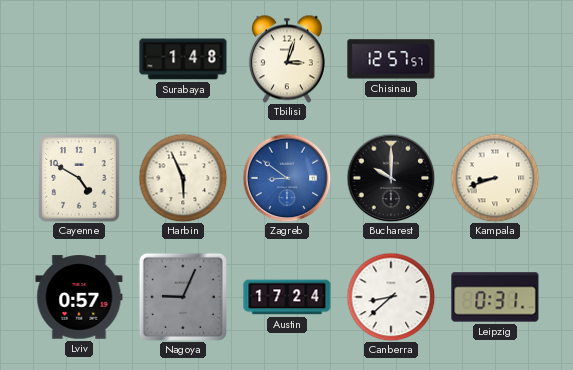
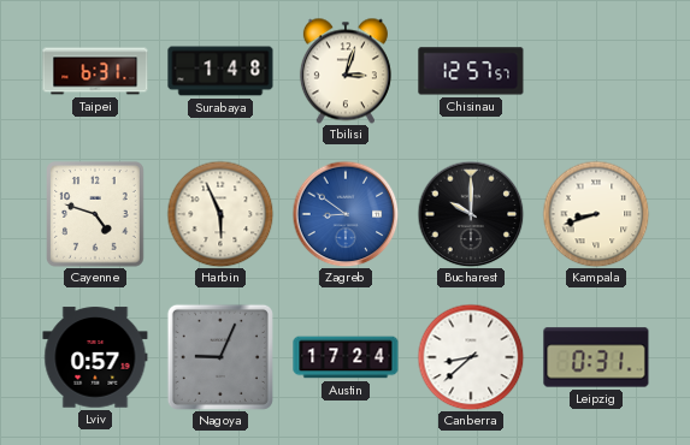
Taipei: none -> 6:31 (95, 71)
Cayenne: 4:50 -> 4:48 (96, 215)
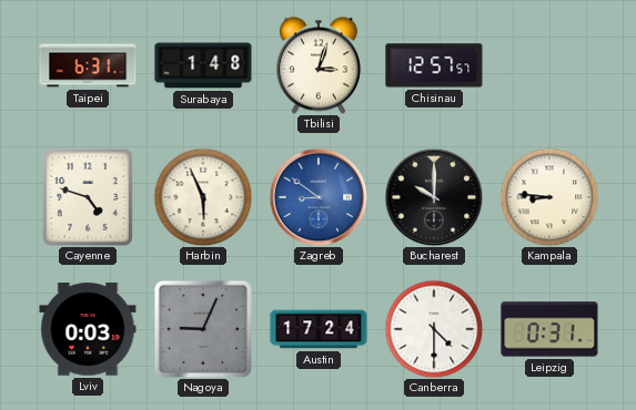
Kampala: 8:42 -> 8:46 (549, 197)
Lviv: 0:57 -> 0:03 (88, 329)
Canberra: 8:38 -> 4:30 (434, 329)
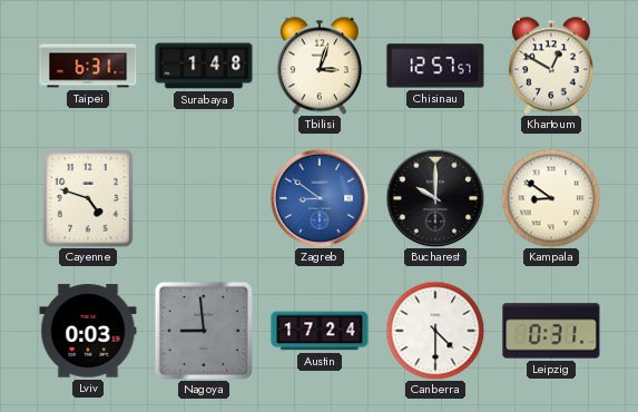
Khartoum: none -> 12:50 (551, 66)
Harbin: 5:56 -> none (203, 197)
Kampala: 8:46 -> 8:51 (551, 198)
Nagoya: 9:04 -> 8:59 (204, 331)
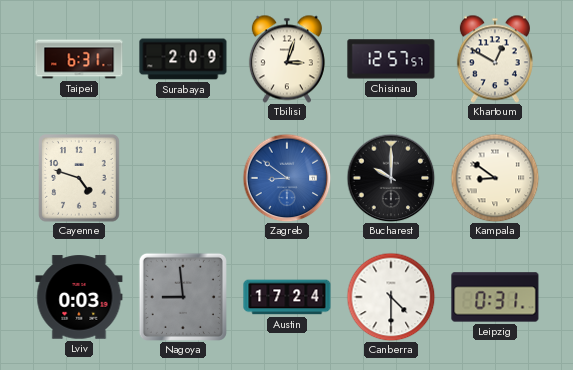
Surabaya: 1:48 -> 2:09 (183, 59)
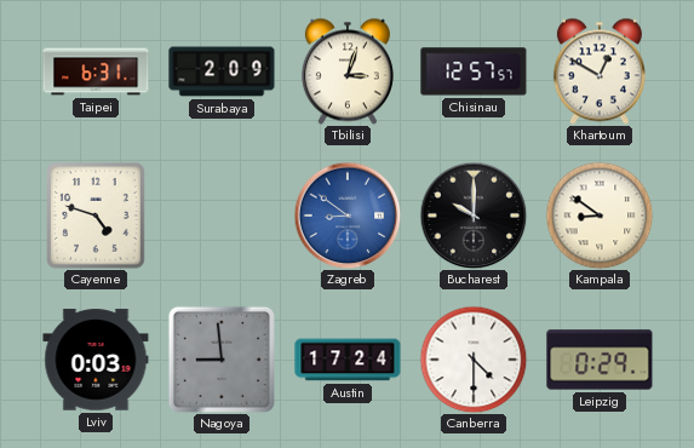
Leipzig: 0:31 -> 0:29 (600, 360)
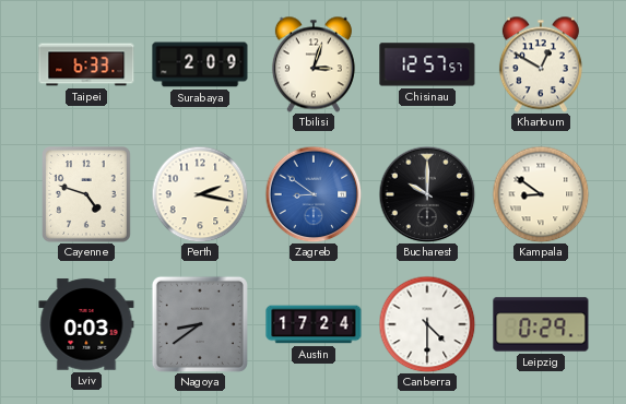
Taipei: 6:31 -> 6:33 (86, 64)
Perth: none -> 2:17 (200, 194)
Nagoya: 8:59 -> 8:39 (200, 324)
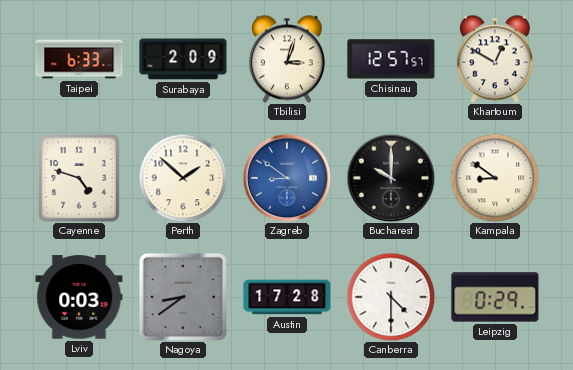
Perth: 2:17 -> 1:52 (183, 178)
Austin: 17:24 -> 17:28 (287, 297)
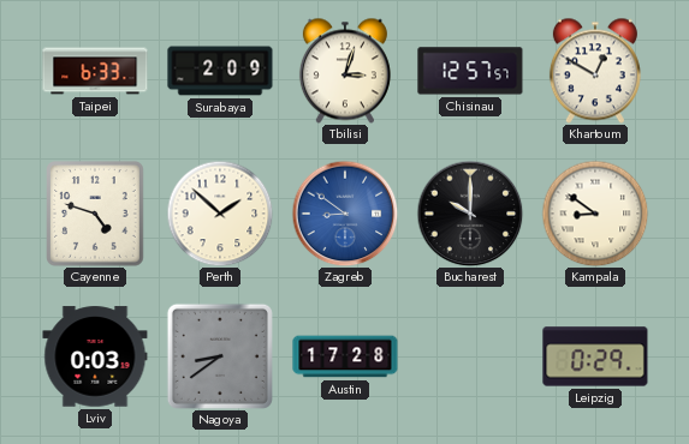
Canberra: 4:30 -> none (391, 297)
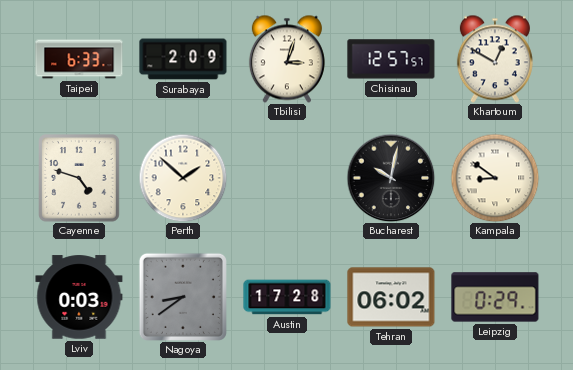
Zagreb: 8:51 -> none (345, 214)
Bucharest: 10:00 -> 10:02 (391, 178)
Tehran: none -> 06:02 (391, 297)
